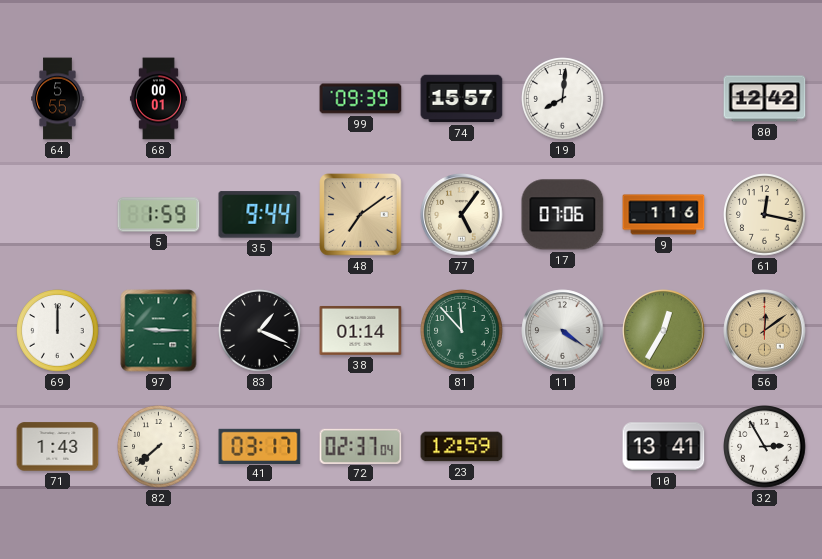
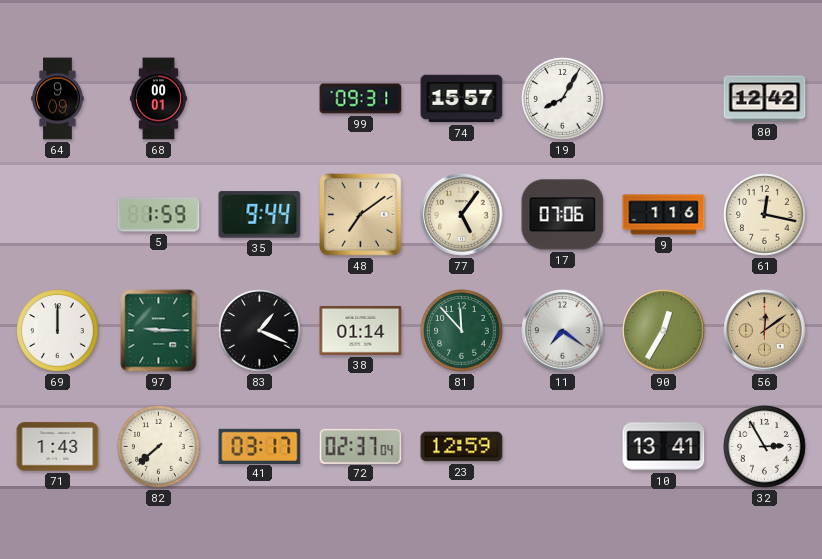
64: 5:55 -> 9:09 (58, 99)
99: 09:39 -> 09:31 (361, 99)
19: 8:01 -> 8:05 (563, 99)
11: 4:21 -> 7:21 (563, 331)
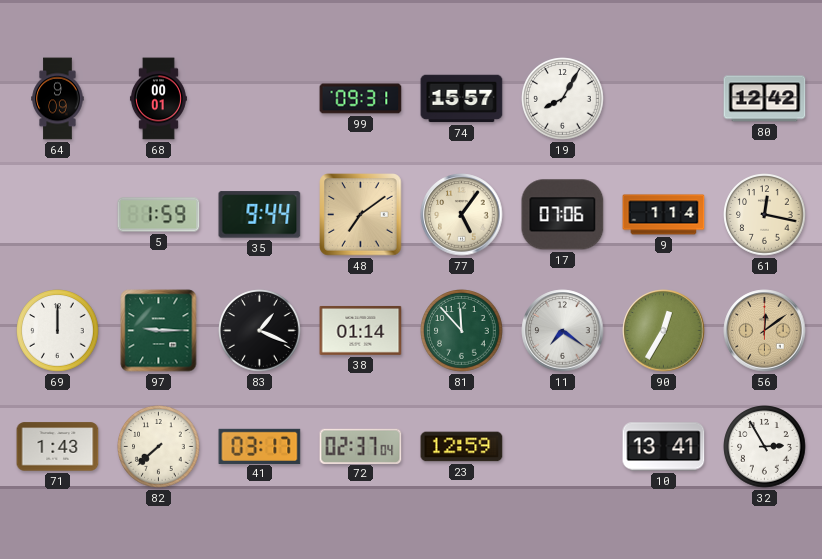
9: 1:16 -> 1:14 (664, 215)
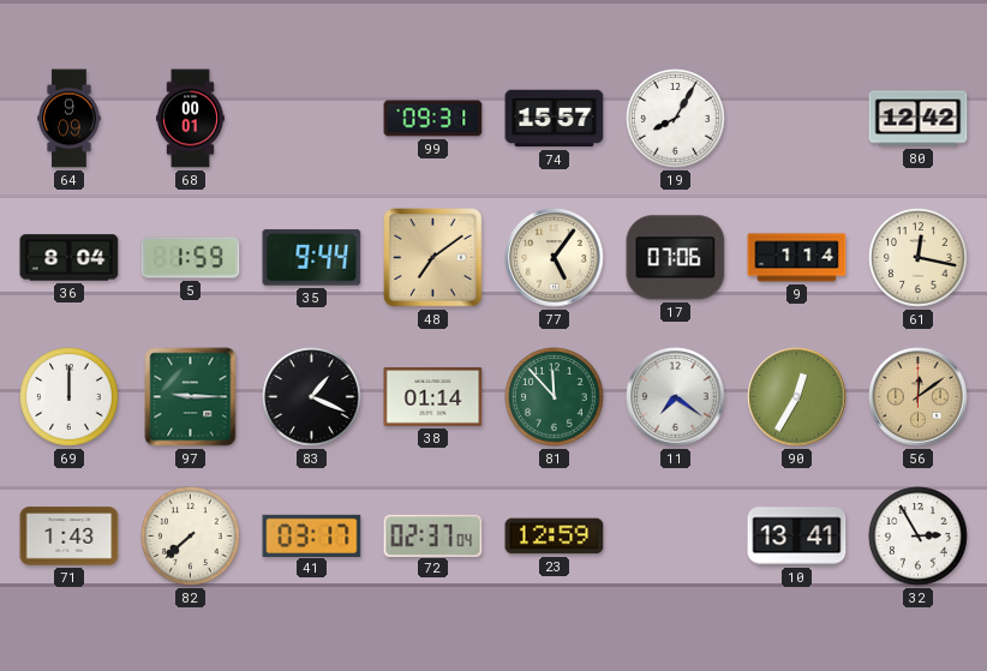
36: none -> 8:04 (70, 258)
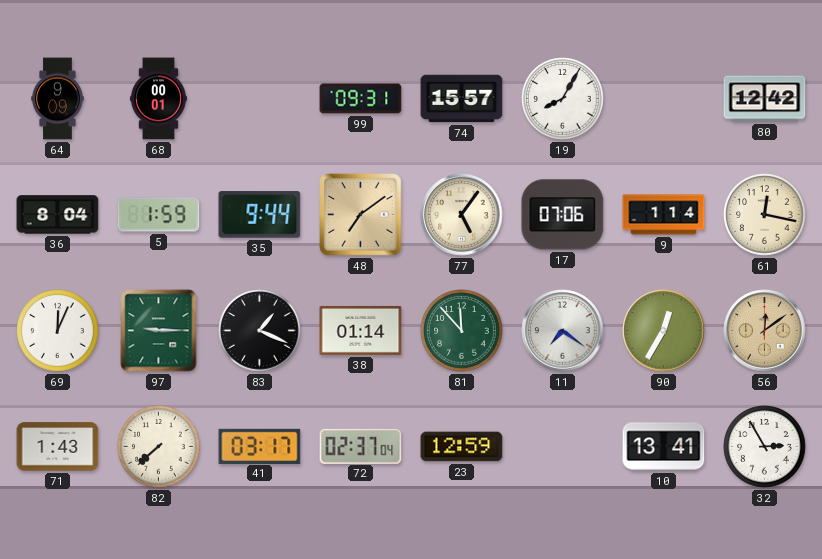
69: 12:00 -> 12:04 (58, 331)
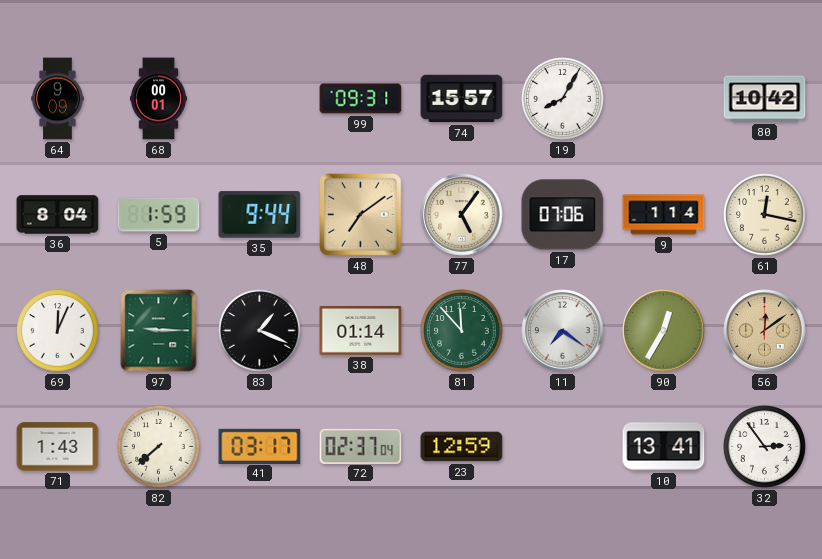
80: 12:42 -> 10:42 (765, 99)
32: 2:55 -> 2:54 (765, 447)
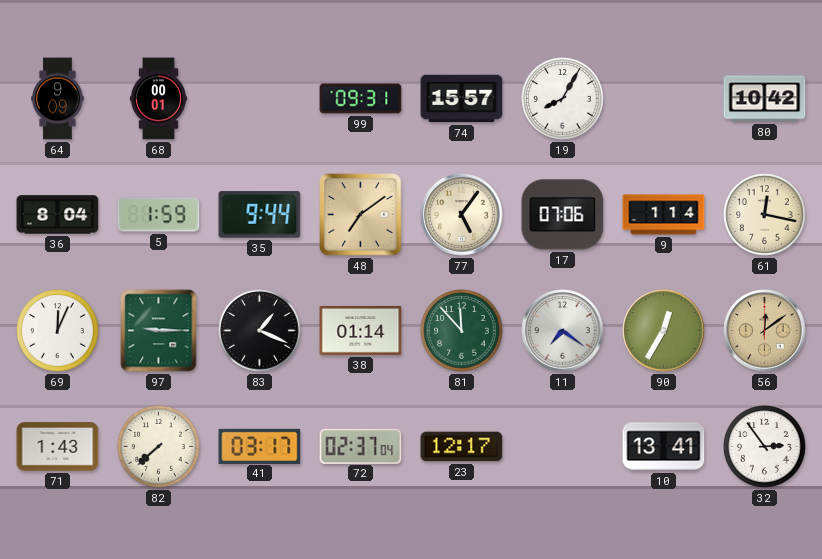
23: 12:59 -> 12:17 (462, 447)
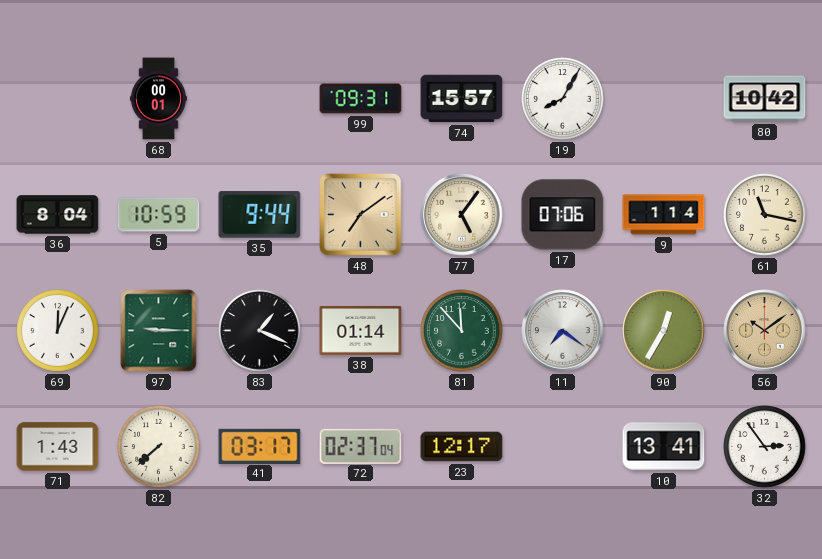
64: 9:09 -> none (58, 99)
5: 1:59 -> 10:59 (159, 215)
61: 12:17 -> 11:17 (765, 215)
56: 12:09 -> 10:09 (765, 331)
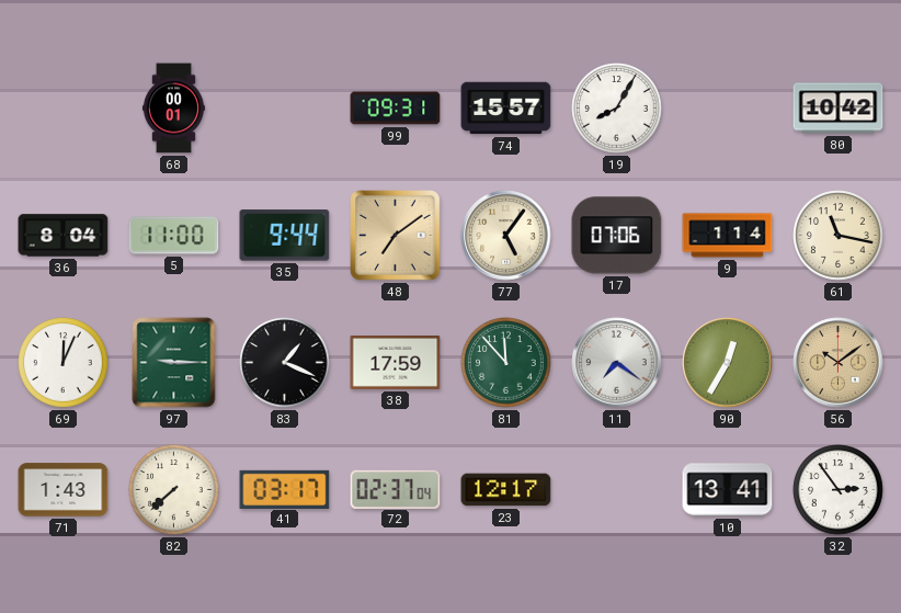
5: 10:59 -> 11:00 (174, 236)
38: 01:14 -> 17:59 (396, 362)
